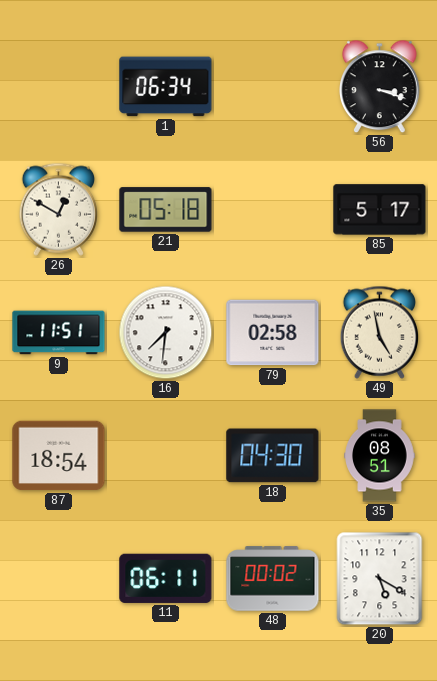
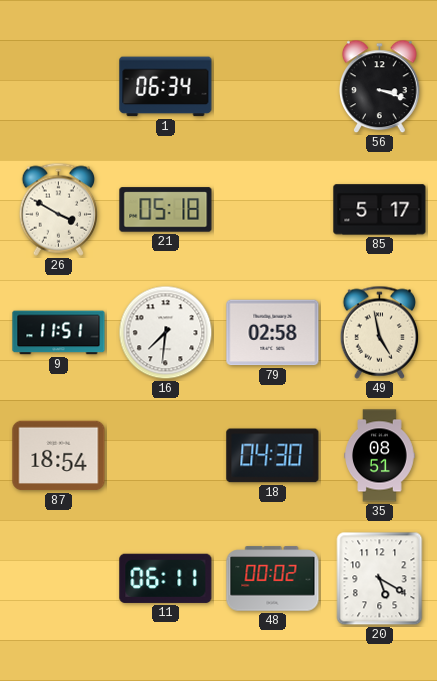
26: 12:50 -> 3:50 (59, 209)
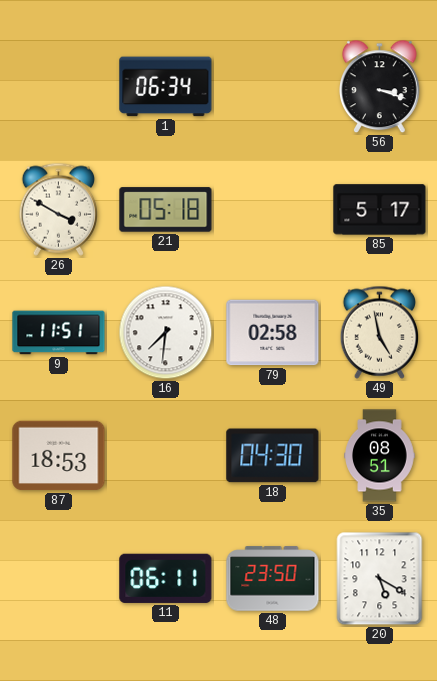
87: 18:54 -> 18:53 (59, 456)
48: 00:02 -> 23:50 (273, 579)
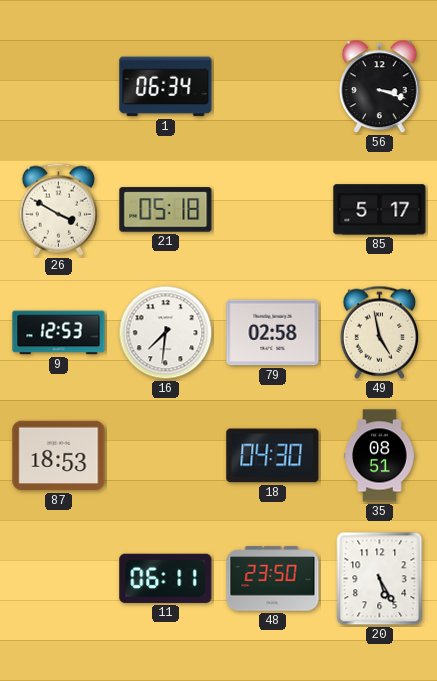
9: 11:51 -> 12:53 (59, 333)
20: 5:20 -> 5:25 (380, 579)
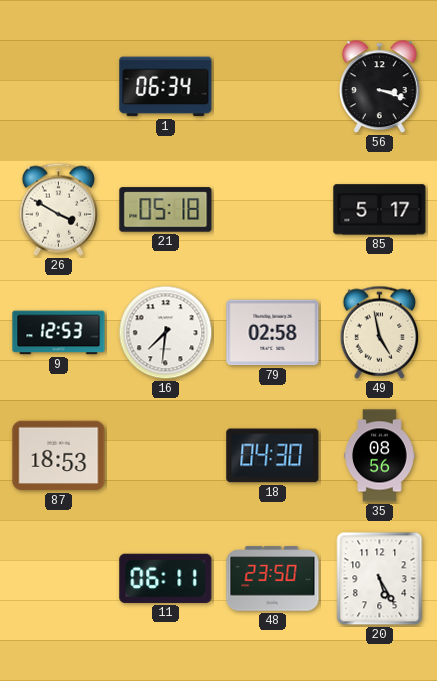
35: 08:51 -> 08:56 (380, 456)
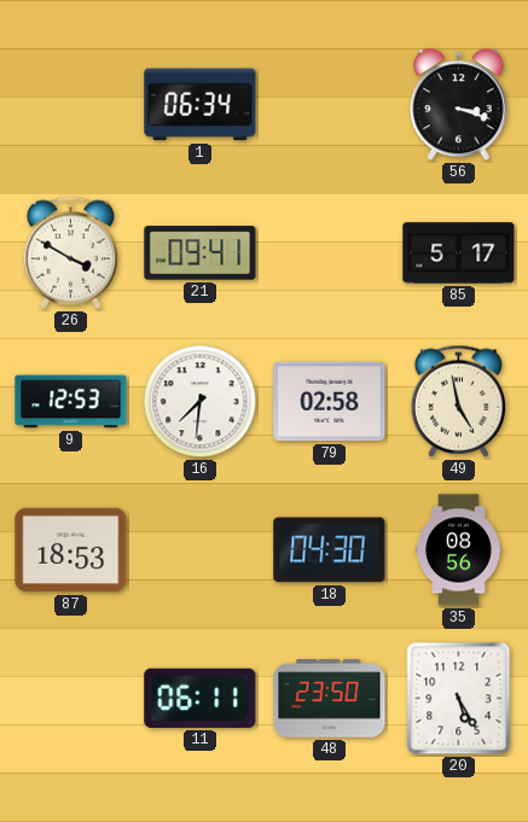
21: 05:18 -> 09:41 (201, 253)
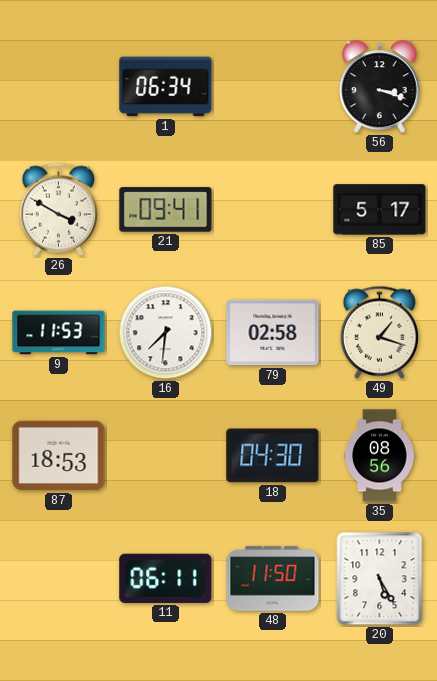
9: 12:53 -> 11:53 (59, 333)
49: 4:58 -> 1:18 (380, 332)
48: 23:50 -> 11:50 (273, 579)
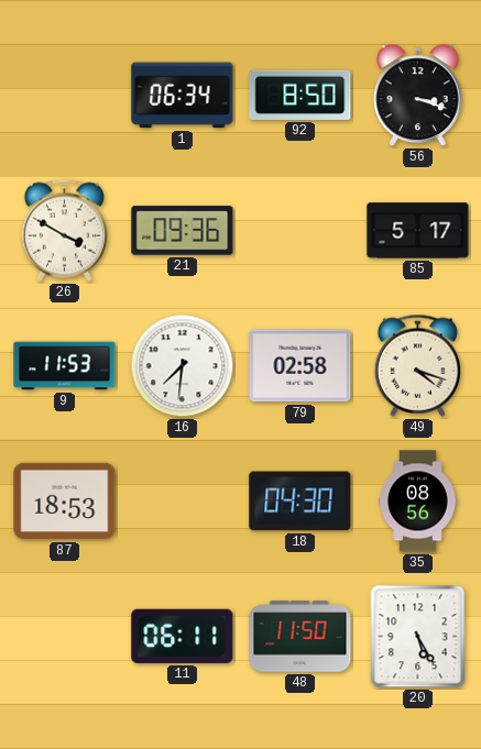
92: none -> 8:50 (300, 95)
21: 09:41 -> 09:36 (183, 231)
49: 1:18 -> 4:18 (418, 365)
